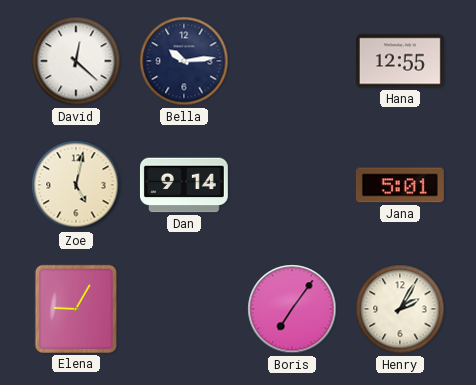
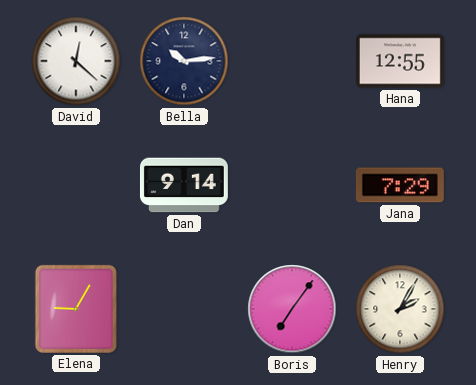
Zoe: 5:02 -> none (76, 185)
Jana: 5:01 -> 7:29 (400, 185)
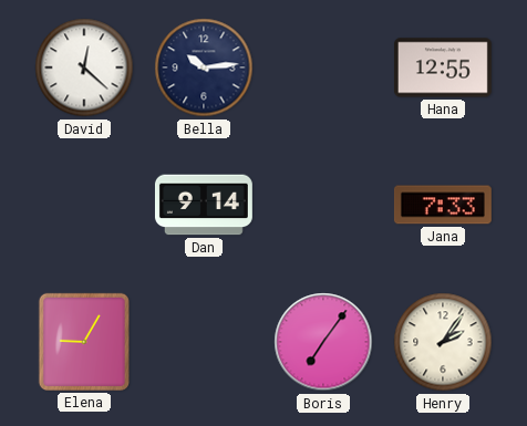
Jana: 7:29 -> 7:33 (443, 205)
Henry: 2:05 -> 2:06 (443, 342)
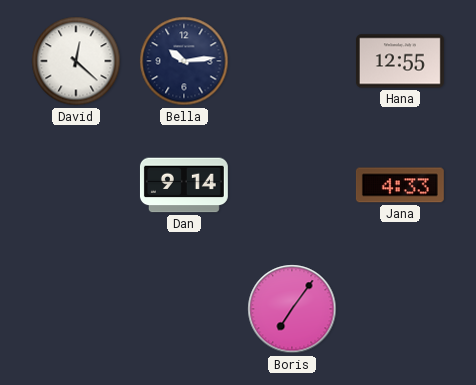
Jana: 7:33 -> 4:33 (400, 185)
Elena: 9:05 -> none (84, 342)
Henry: 2:06 -> none (443, 342)
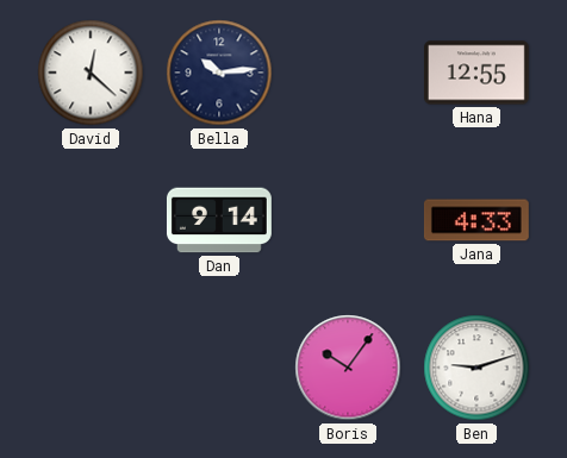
Boris: 7:06 -> 10:06 (348, 368)
Ben: none -> 9:12 (476, 368)
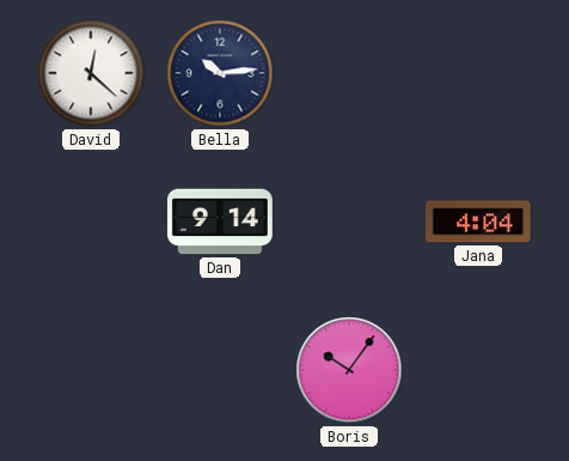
Hana: 12:55 -> none (476, 73)
Jana: 4:33 -> 4:04 (478, 222)
Ben: 9:12 -> none (476, 368)
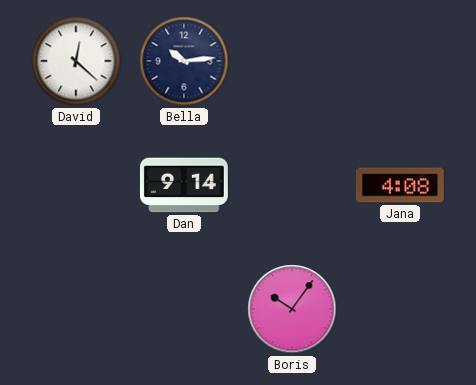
Jana: 4:04 -> 4:08 (400, 185)
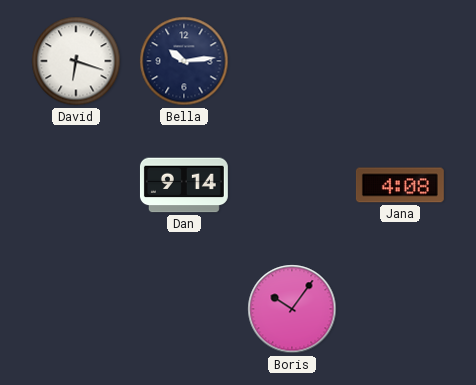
David: 12:22 -> 6:18 (76, 61)
